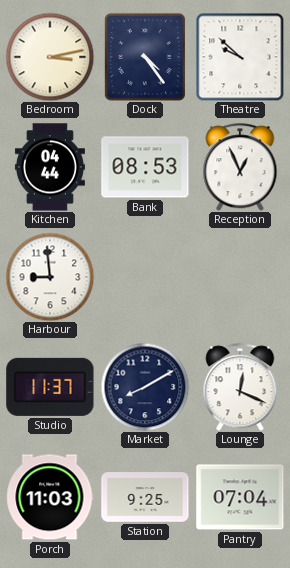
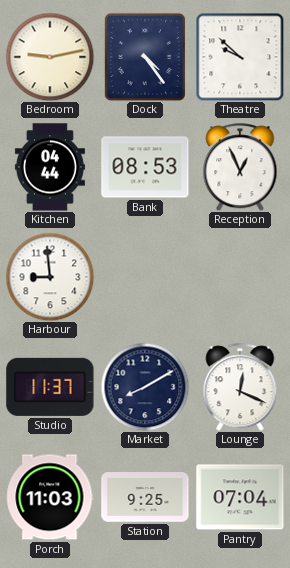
Bedroom: 3:13 -> 9:13 (50, 57)
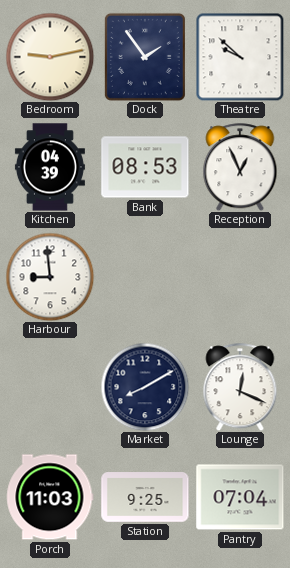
Dock: 4:24 -> 1:54 (145, 57)
Kitchen: 04:44 -> 04:39 (50, 167)
Studio: 11:37 -> none (50, 387)
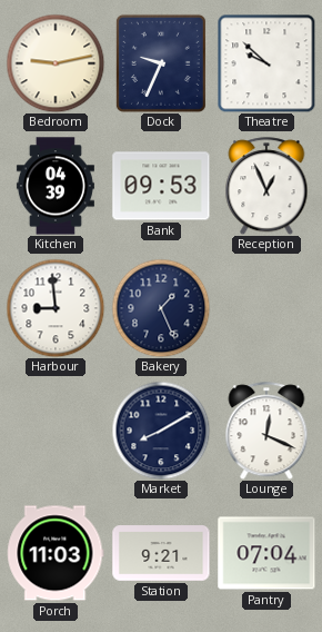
Dock: 1:54 -> 9:34 (161, 63)
Bank: 08:53 -> 09:53 (161, 186)
Bakery: none -> 1:26 (161, 308)
Station: 9:25 -> 9:21 (161, 553)
